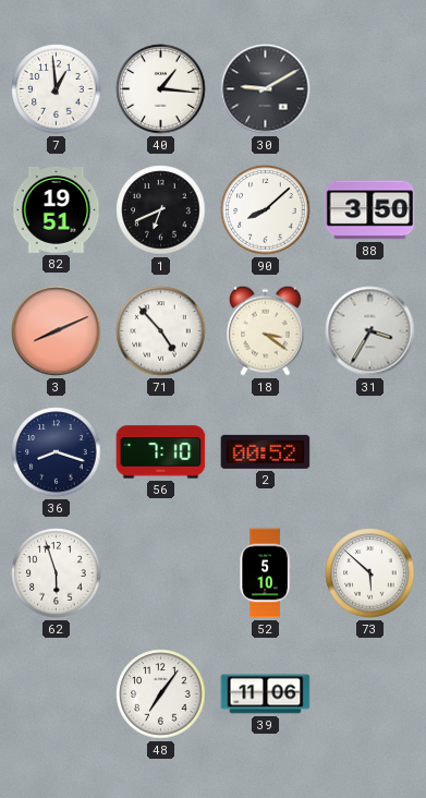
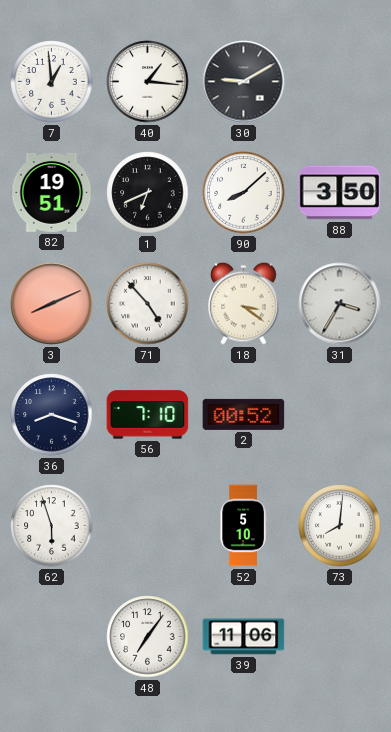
73: 5:52 -> 8:01 (340, 526)
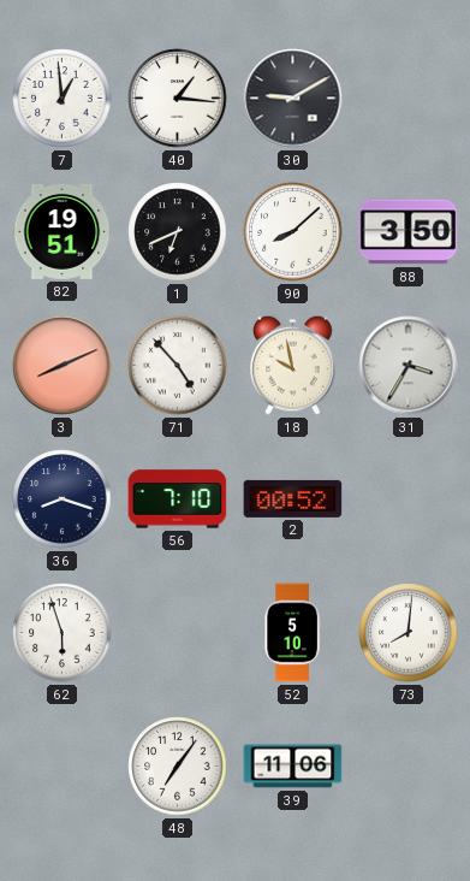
18: 3:21 -> 9:58 (293, 365)
